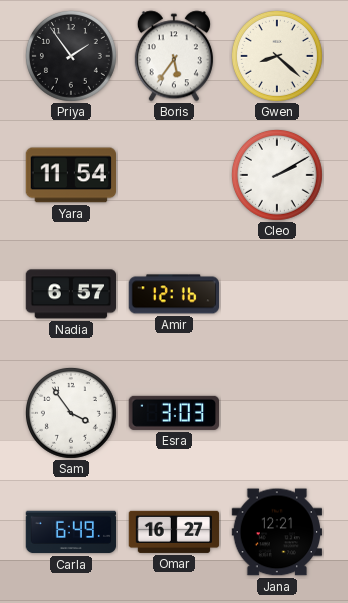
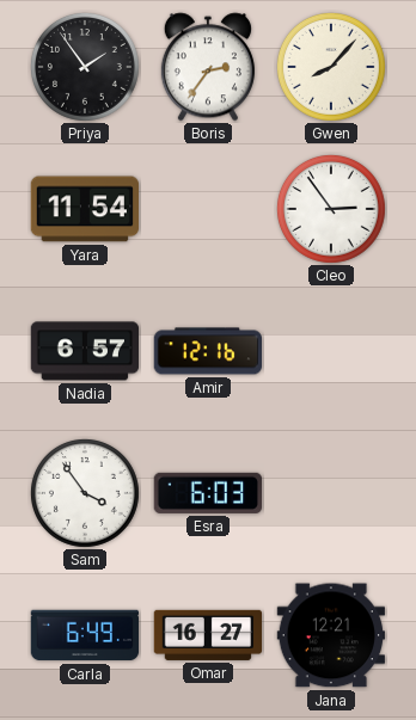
Boris: 5:36 -> 2:36 (208, 67)
Gwen: 8:22 -> 8:07 (331, 67)
Cleo: 2:10 -> 2:54 (331, 209)
Esra: 3:03 -> 6:03 (207, 493)
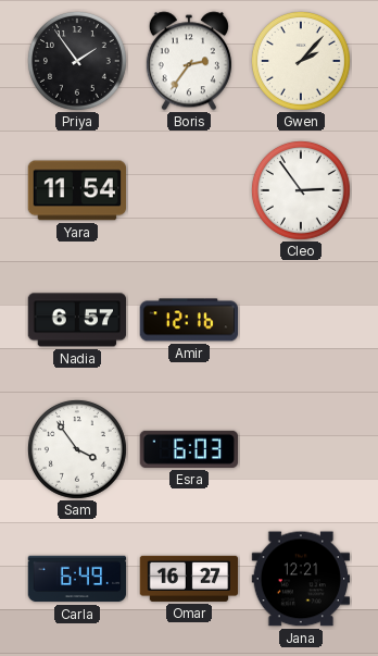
Gwen: 8:07 -> 2:07 (301, 61)
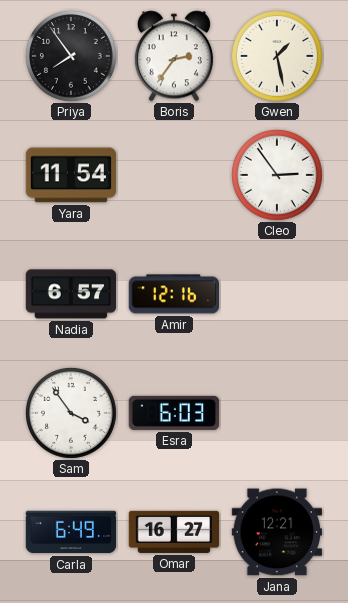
Priya: 1:54 -> 7:54 (71, 56)
Gwen: 2:07 -> 1:28 (277, 56)
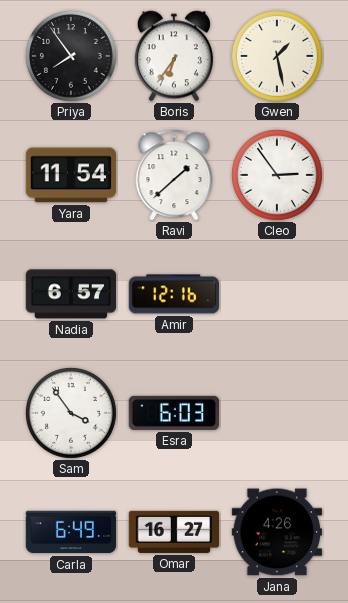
Boris: 2:36 -> 6:36 (174, 56)
Ravi: none -> 1:38 (174, 175)
Jana: 12:21 -> 4:26 (276, 532)
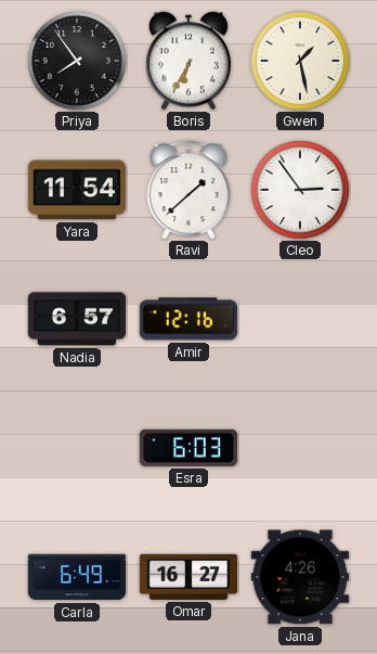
Boris: 6:36 -> 6:35 (188, 61)
Sam: 3:54 -> none (71, 413)
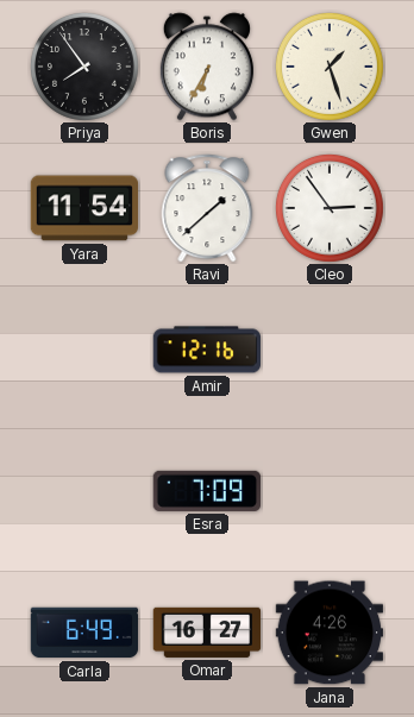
Gwen: 1:28 -> 1:27 (330, 67)
Nadia: 6:57 -> none (76, 319)
Esra: 6:03 -> 7:09 (206, 491)
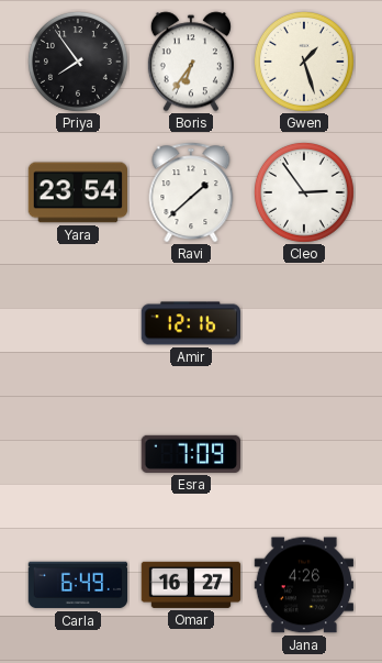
Boris: 6:35 -> 6:36 (191, 62)
Yara: 11:54 -> 23:54 (77, 192)
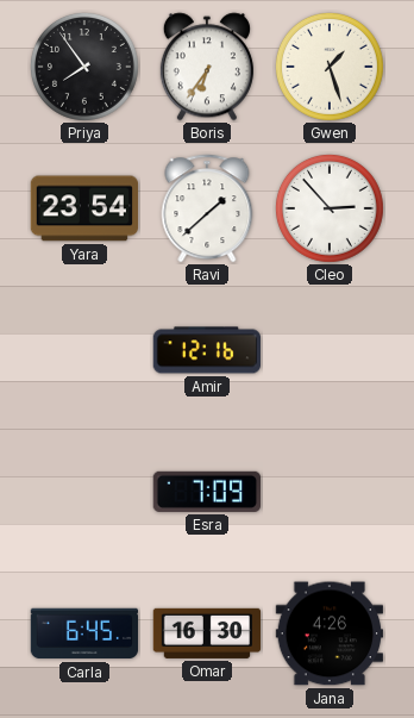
Cleo: 2:54 -> 2:53 (330, 208)
Carla: 6:49 -> 6:45 (84, 633)
Omar: 16:27 -> 16:30 (207, 633)
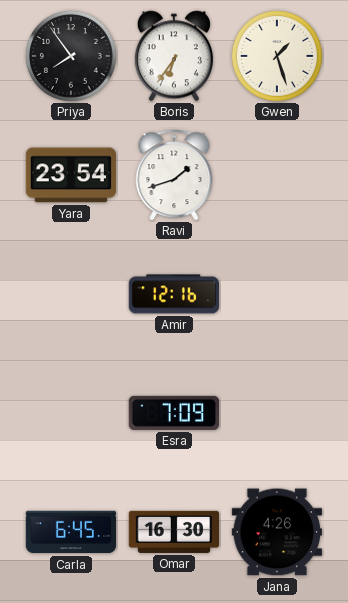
Ravi: 1:38 -> 1:42 (174, 175)
Cleo: 2:53 -> none (330, 208)
